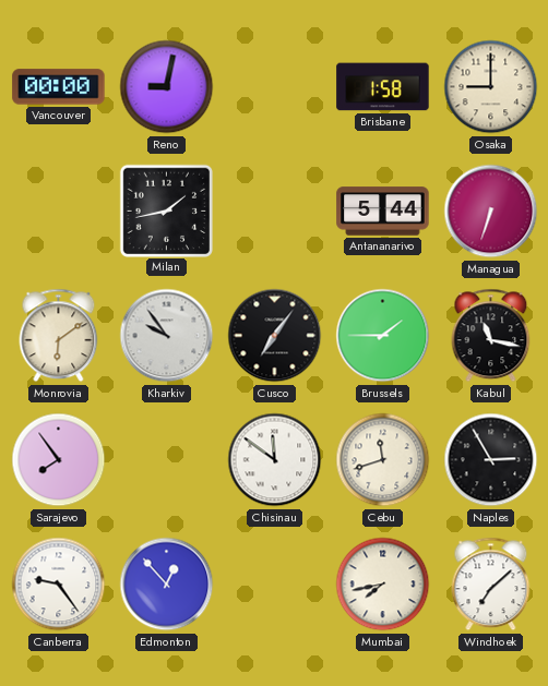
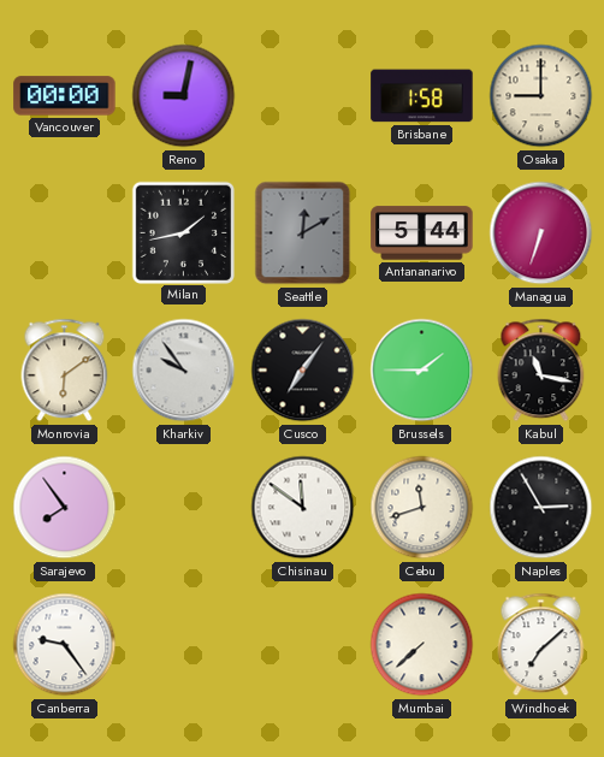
Seattle: none -> 12:10 (303, 233)
Edmonton: 12:53 -> none (167, 585)
Mumbai: 7:43 -> 7:38 (422, 645)
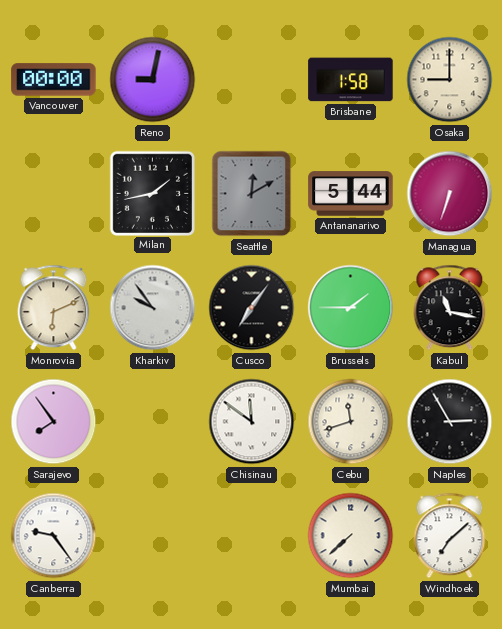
Monrovia: 6:09 -> 6:11 (54, 308)
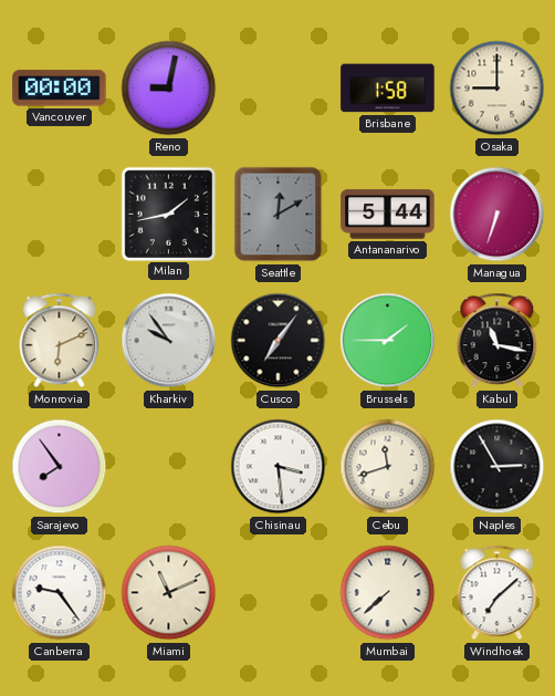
Chisinau: 11:51 -> 3:29 (279, 467)
Miami: none -> 11:11 (169, 593)
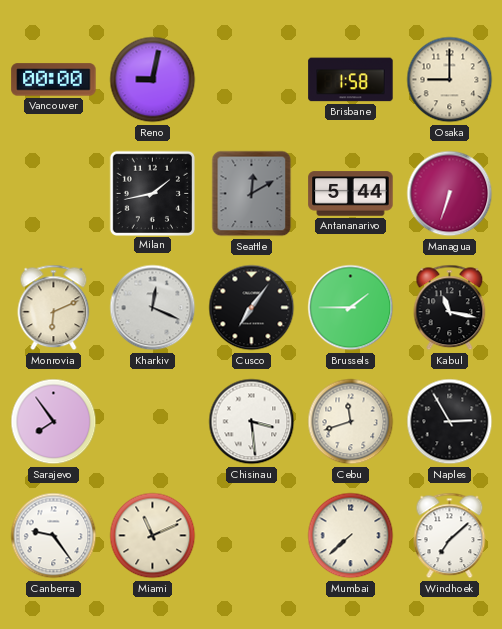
Kharkiv: 9:54 -> 12:19 (153, 308)
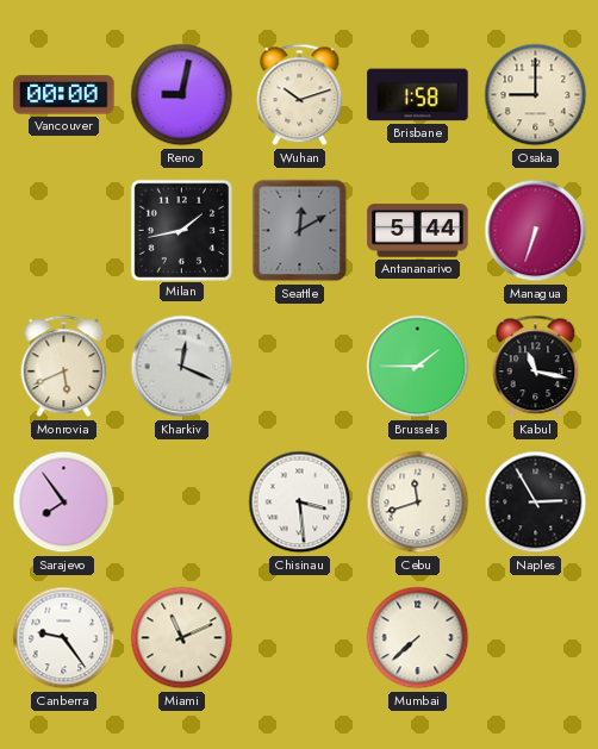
Wuhan: none -> 10:12 (300, 95)
Monrovia: 6:11 -> 5:41 (64, 367)
Cusco: 7:06 -> none (252, 308)
Windhoek: 7:08 -> none (450, 536)
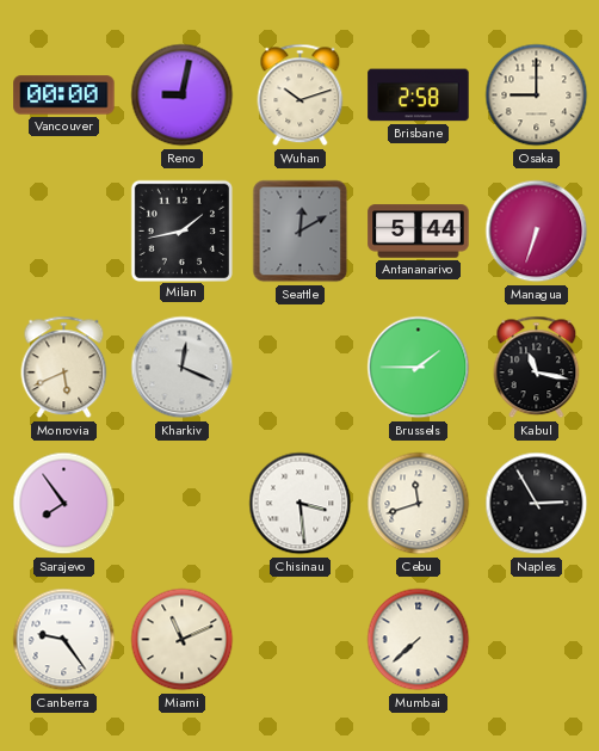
Brisbane: 1:58 -> 2:58 (419, 96)
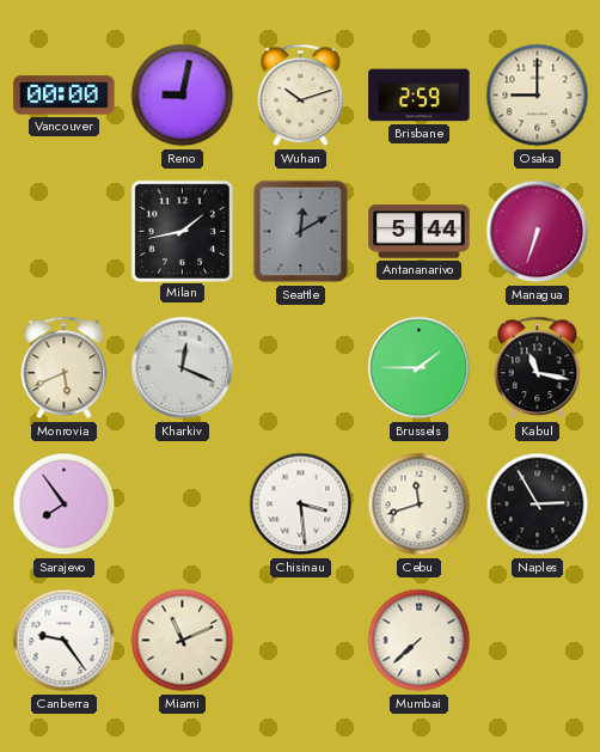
Brisbane: 2:58 -> 2:59 (420, 96)
